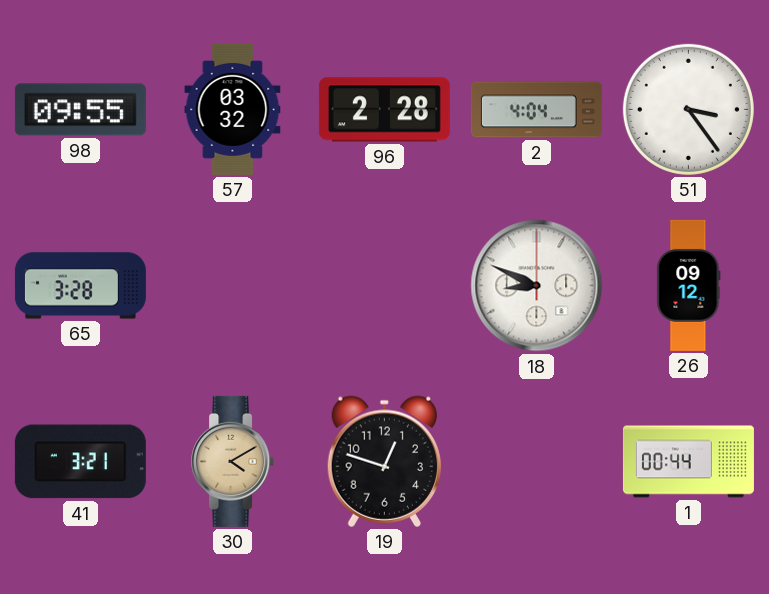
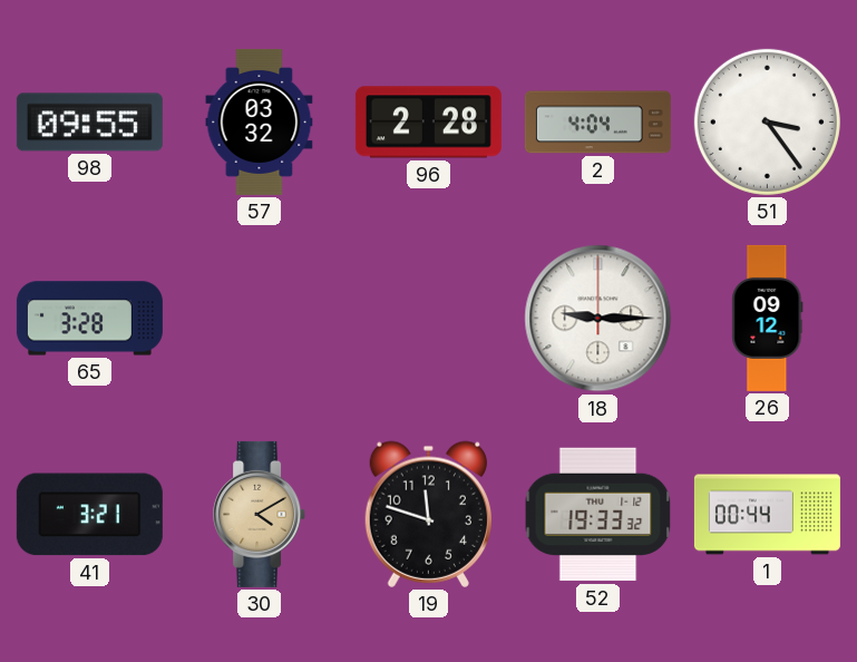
18: 8:49 -> 9:15 (598, 319)
19: 12:48 -> 11:48 (428, 514)
52: none -> 19:33 (598, 515)
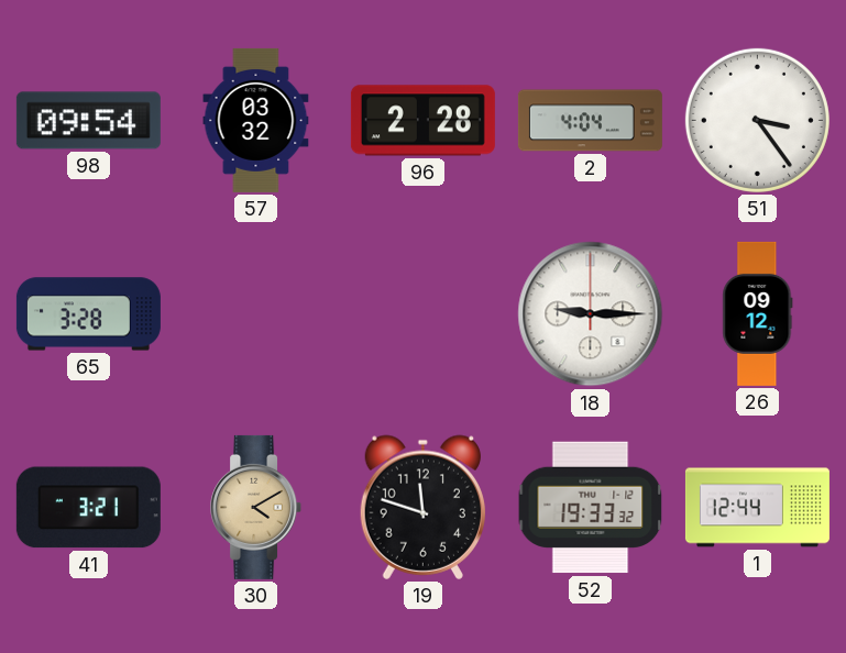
98: 09:55 -> 09:54 (88, 121)
1: 00:44 -> 12:44 (757, 508)
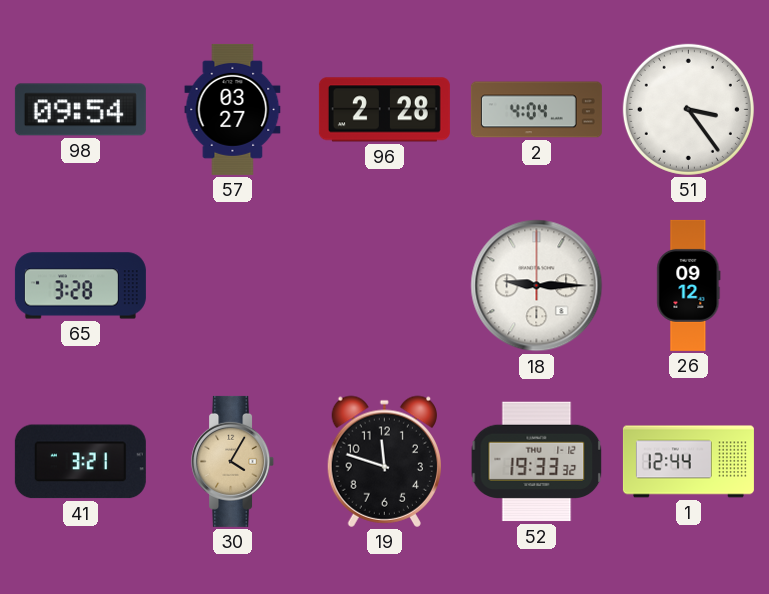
57: 03:32 -> 03:27 (233, 109)
30: 4:10 -> 4:05 (233, 461)
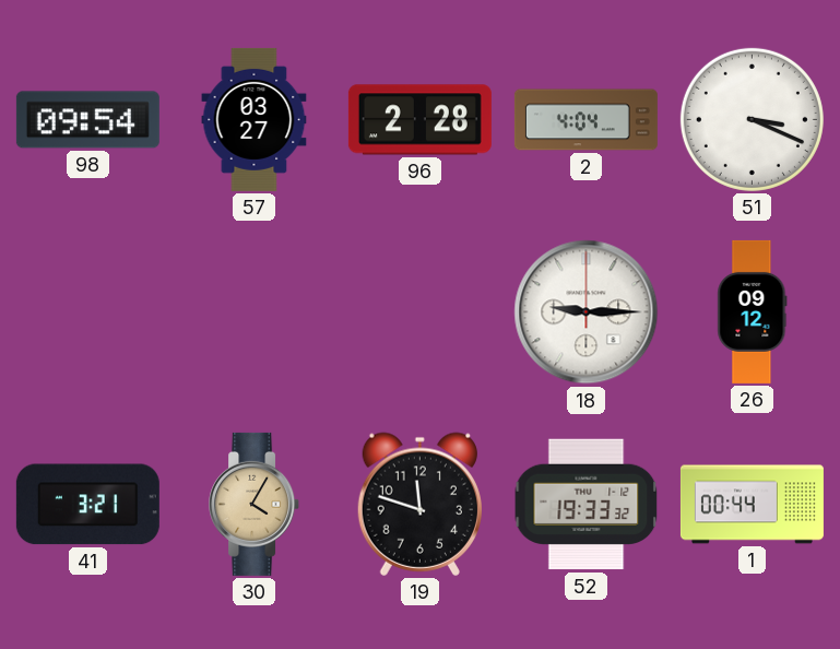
51: 3:24 -> 3:19 (752, 119)
65: 3:28 -> none (80, 286)
1: 12:44 -> 00:44 (752, 505)
